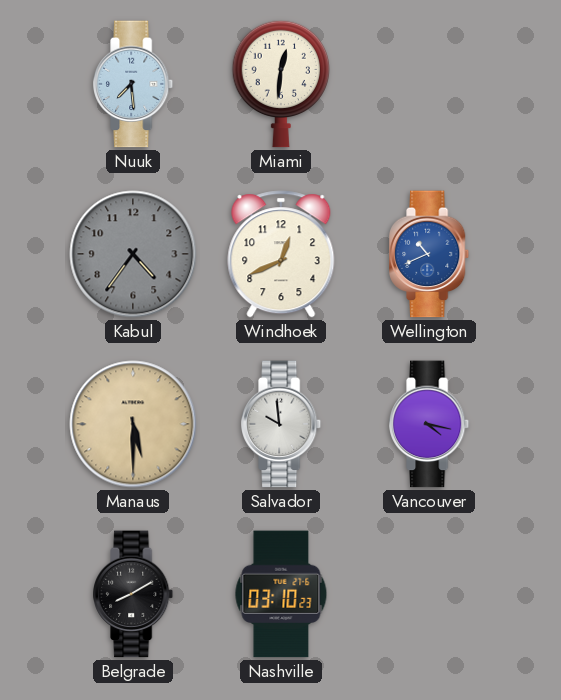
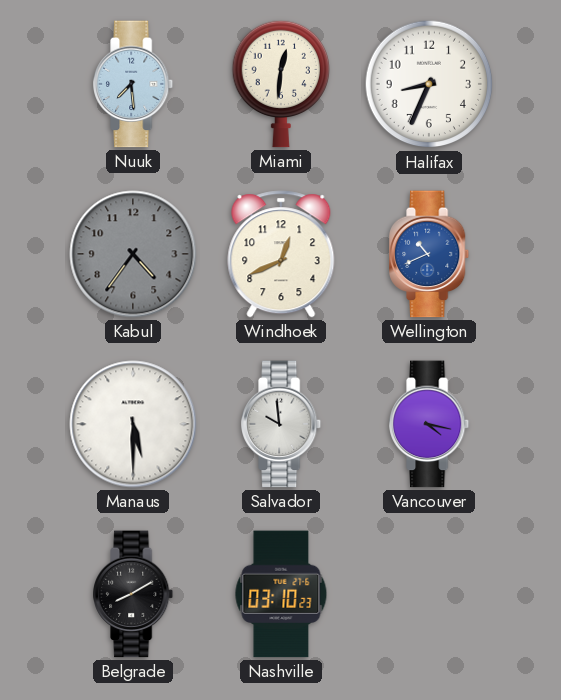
Halifax: none -> 8:34 (429, 84)
Manaus dial: champagne -> white (133, 424)
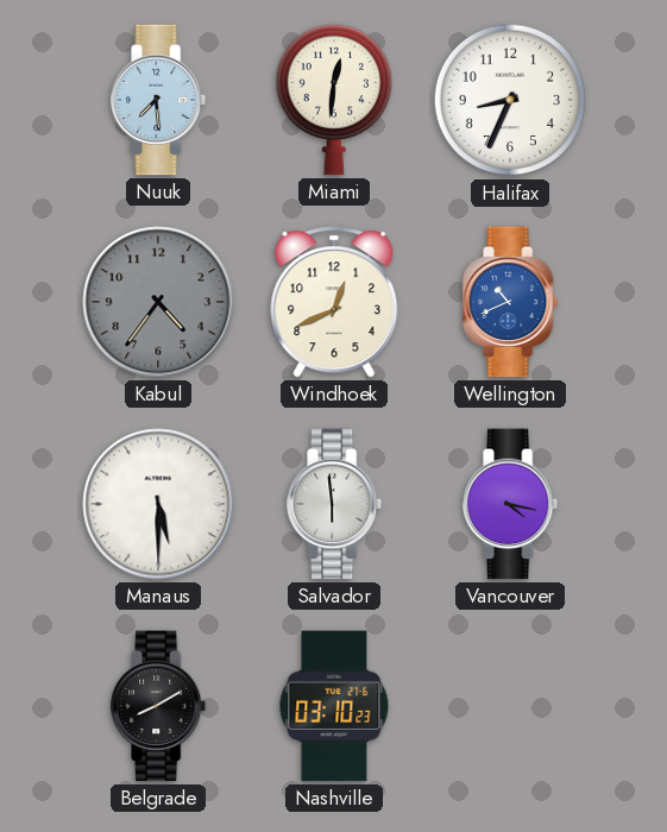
Salvador: 9:59 -> 5:59 (335, 504)
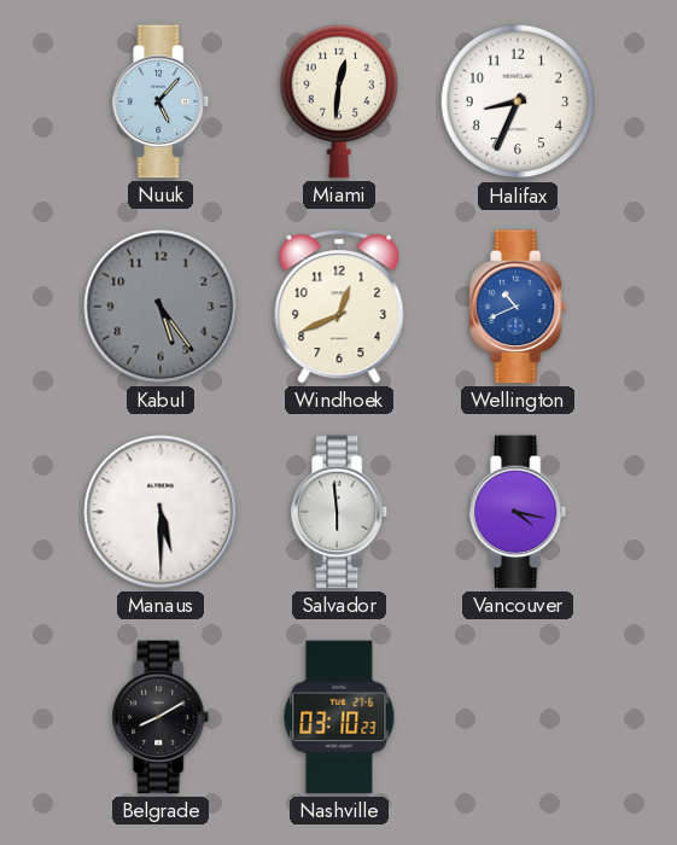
Nuuk: 7:29 -> 5:07 (162, 101)
Kabul: 4:36 -> 5:24 (161, 307)
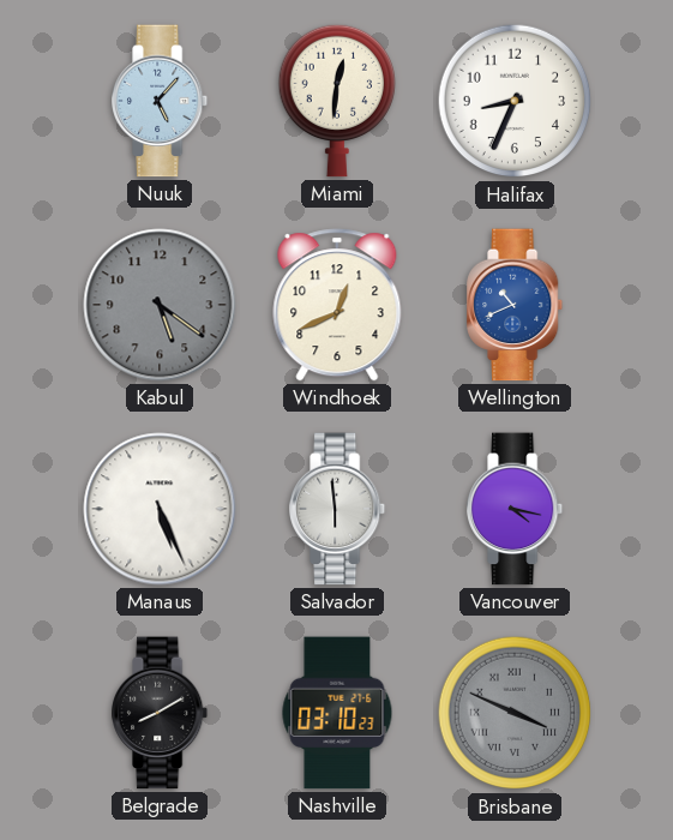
Kabul: 5:24 -> 5:21 (160, 305)
Manaus: 5:30 -> 5:26 (160, 509)
Brisbane: none -> 3:49 (515, 713)
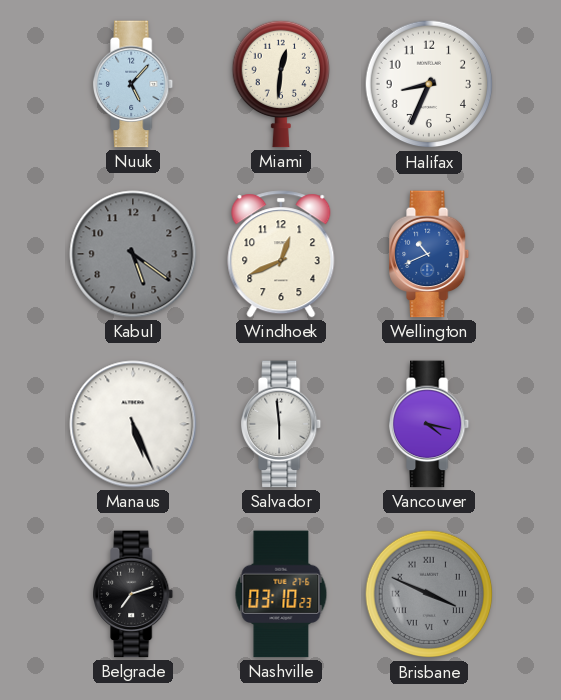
Belgrade: 8:10 -> 7:12 (134, 594)
